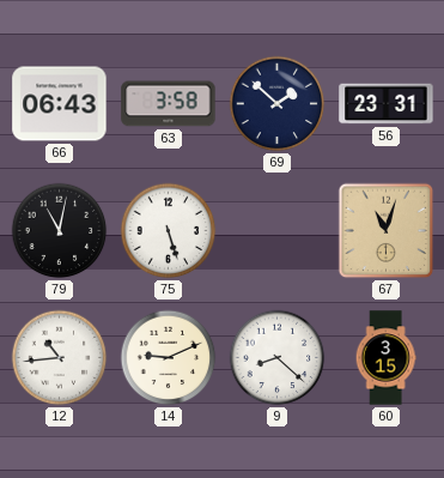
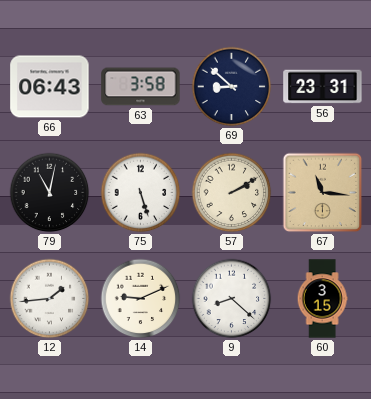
69: 1:52 -> 8:52 (232, 87)
57: none -> 2:10 (232, 193)
67: 11:03 -> 11:16 (323, 193)
12: 10:44 -> 1:44 (50, 299)
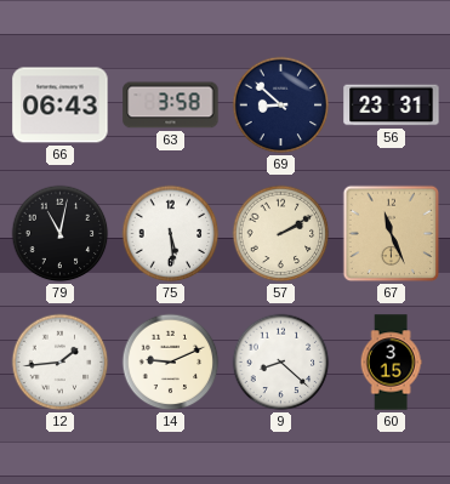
75: 5:27 -> 5:29 (171, 234)
67: 11:16 -> 11:26 (392, 234)
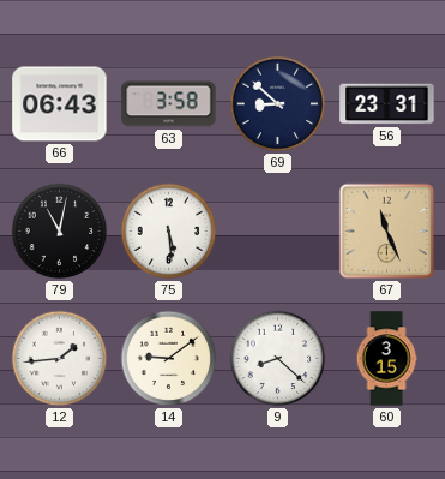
57: 2:10 -> none (281, 234)
14: 9:11 -> 9:09 (169, 359)
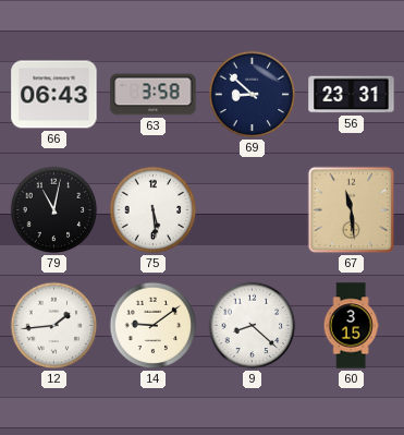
67: 11:26 -> 11:29 (352, 210)
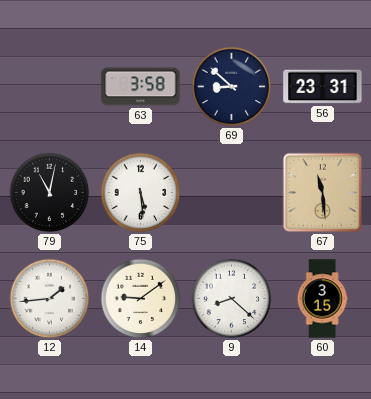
66: 06:43 -> none (54, 95)
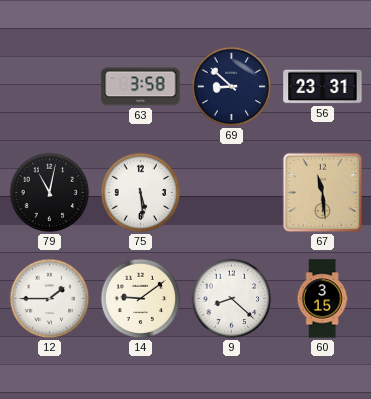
12: 1:44 -> 1:45 (50, 299)
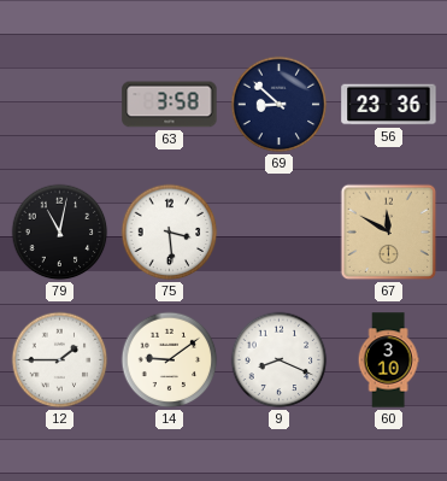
56: 23:31 -> 23:36 (389, 105)
75: 5:29 -> 3:29 (170, 233)
67: 11:29 -> 11:50 (389, 233)
9: 8:22 -> 8:19 (280, 360)
60: 3:15 -> 3:10 (388, 360)
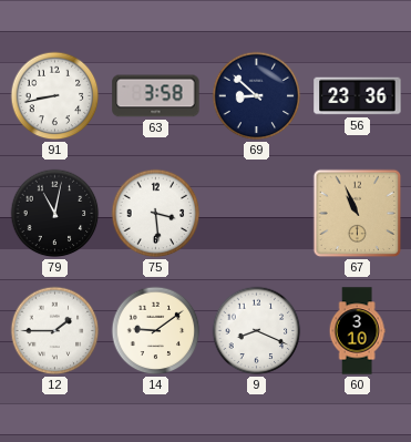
91: none -> 8:43 (55, 96)
67: 11:50 -> 10:56 (358, 214)
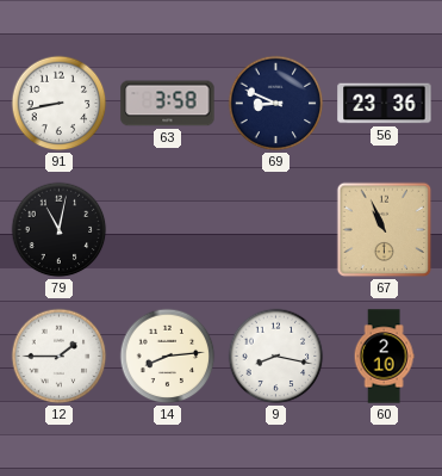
69: 8:52 -> 8:49 (276, 104)
75: 3:29 -> none (156, 214)
14: 9:09 -> 8:14 (168, 357)
9: 8:19 -> 8:17 (276, 357)
60: 3:10 -> 2:10 (384, 357)
